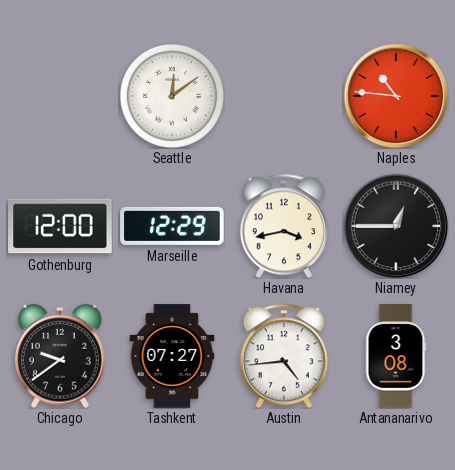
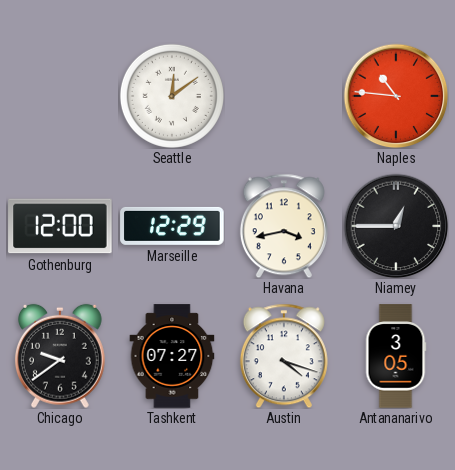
Austin: 4:44 -> 4:18 (284, 356)
Antananarivo: 3:08 -> 3:05 (396, 356)
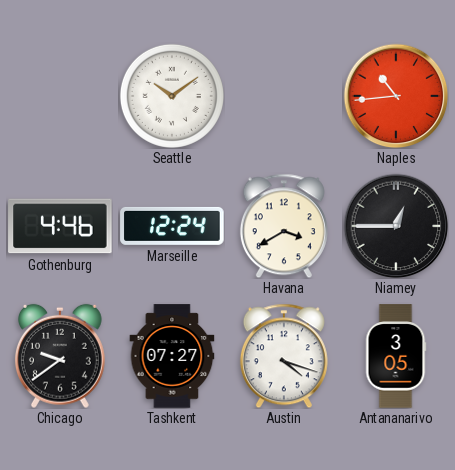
Seattle: 12:09 -> 10:09 (172, 96)
Naples: 10:46 -> 10:44 (396, 96)
Gothenburg: 12:00 -> 4:46 (60, 226)
Marseille: 12:29 -> 12:24 (172, 226)
Havana: 3:43 -> 3:40 (284, 226)
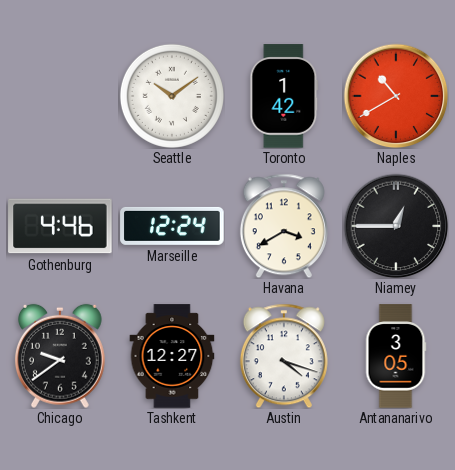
Toronto: none -> 1:42 (284, 96)
Naples: 10:44 -> 10:40 (396, 96)
Tashkent: 07:27 -> 12:27 (172, 356)
